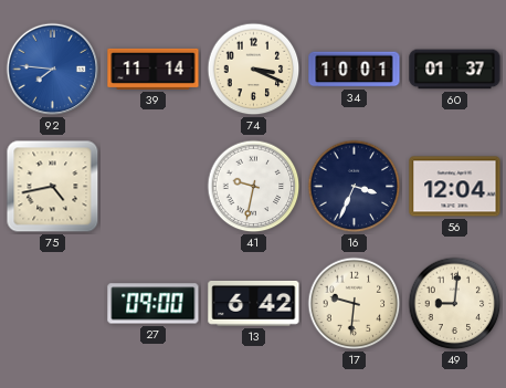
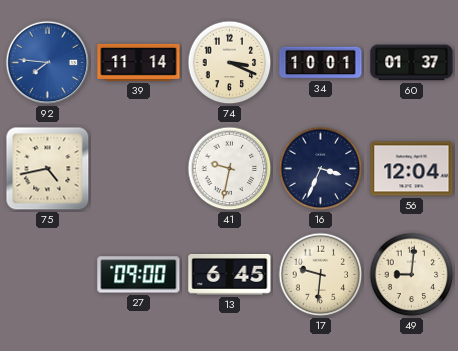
13: 6:42 -> 6:45 (230, 275)
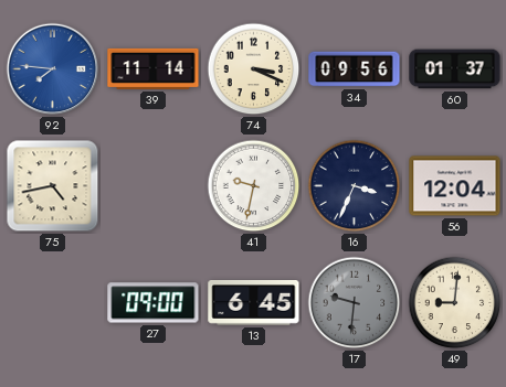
34: 10:01 -> 09:56 (355, 69)
17 dial: cream -> grey (355, 303)
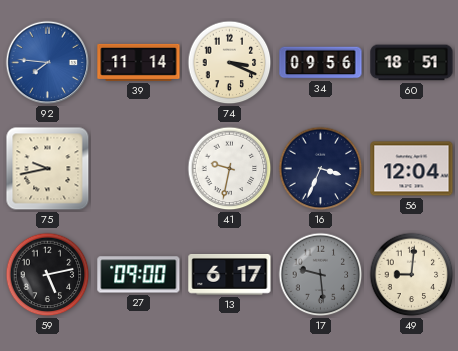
60: 01:37 -> 18:51 (412, 63)
75: 4:43 -> 9:43 (48, 169)
59: none -> 5:13 (48, 275)
13: 6:45 -> 6:17 (230, 275)
17: 9:31 -> 9:29 (321, 275)
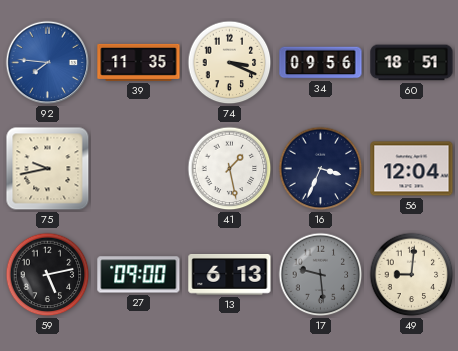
39: 11:14 -> 11:35 (139, 62)
41: 9:32 -> 1:28 (230, 169)
13: 6:17 -> 6:13 (230, 275)
